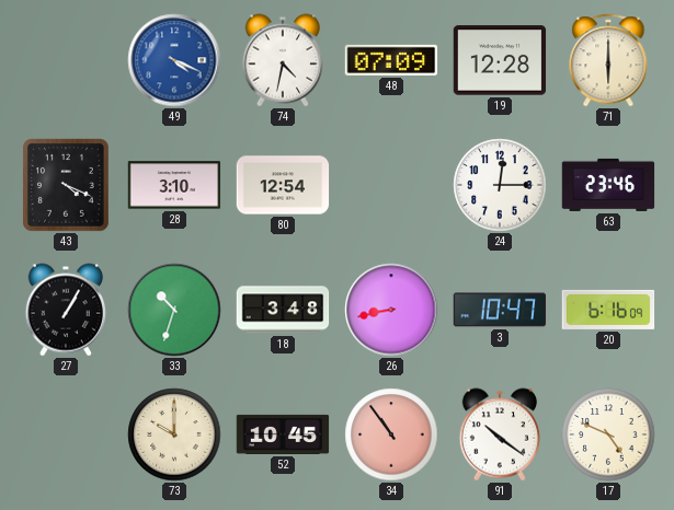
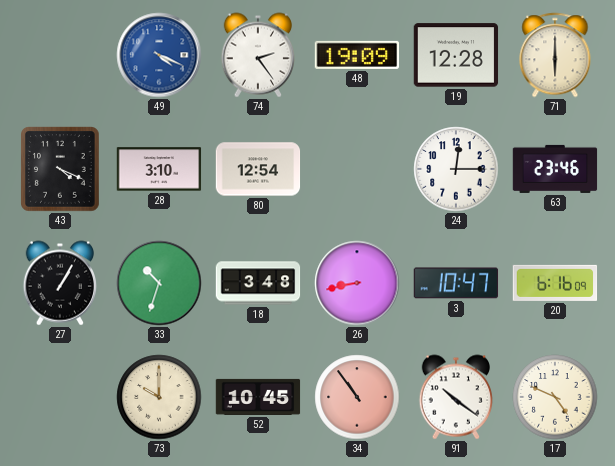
74: 4:32 -> 2:24 (257, 55)
48: 07:09 -> 19:09 (357, 55)
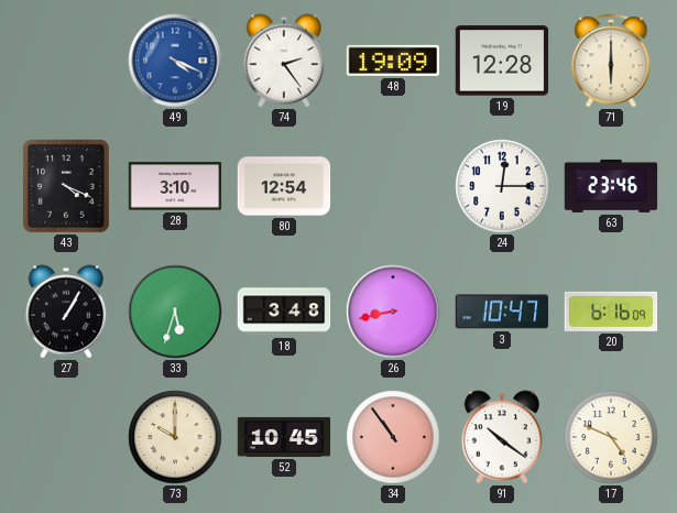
33: 10:33 -> 5:33 (175, 312)
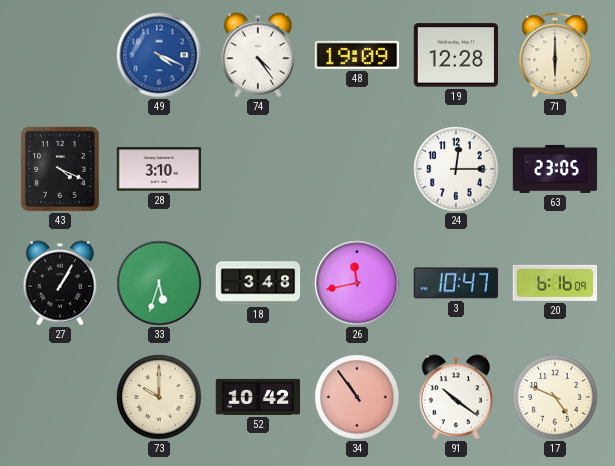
74: 2:24 -> 4:24 (257, 55)
80: 12:54 -> none (284, 186)
63: 23:46 -> 23:05 (555, 169)
26: 8:43 -> 11:43 (357, 283)
52: 10:45 -> 10:42 (258, 397)
